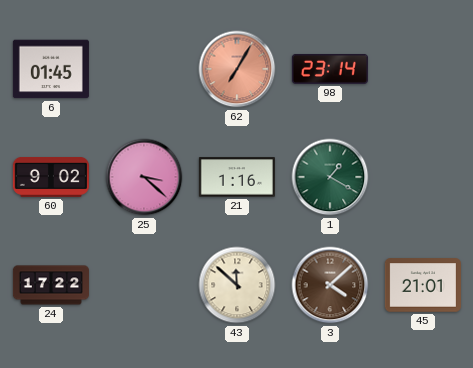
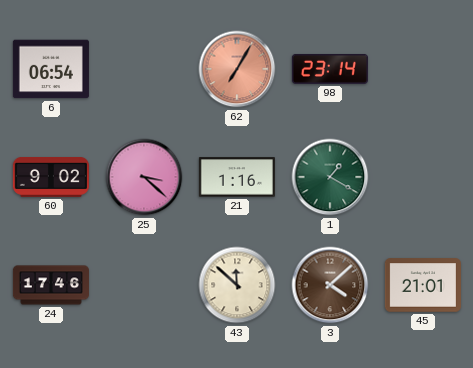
6: 01:45 -> 06:54 (51, 69)
24: 17:22 -> 17:46 (51, 285)
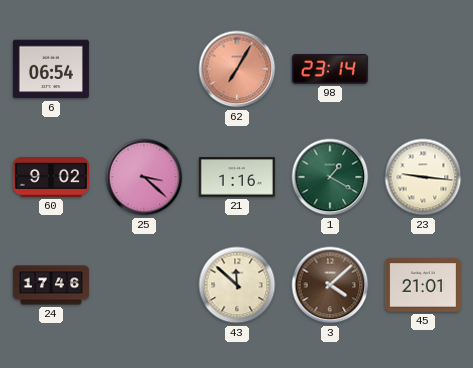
23: none -> 9:16 (423, 177)
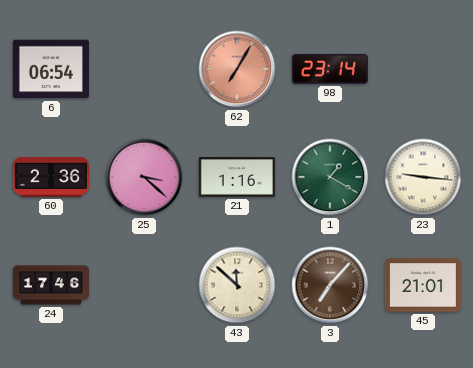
60: 9:02 -> 2:36 (51, 178)
3: 4:08 -> 7:07 (330, 285)
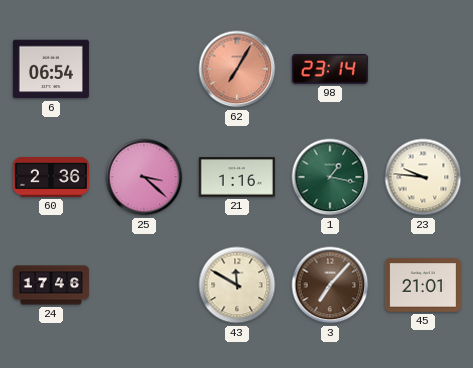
1: 1:20 -> 1:17 (330, 177)
23: 9:16 -> 9:46 (423, 177)
43: 11:52 -> 11:50 (237, 285)
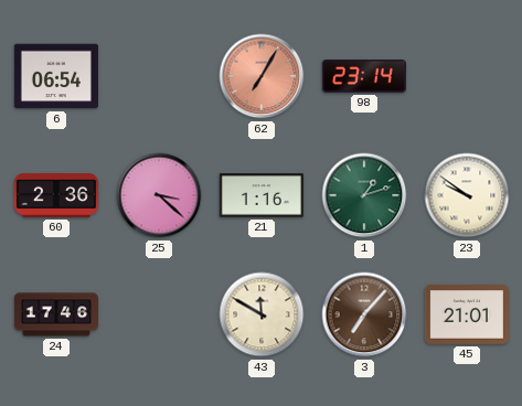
1: 1:17 -> 1:12 (364, 195)
23: 9:46 -> 9:51 (467, 195)
